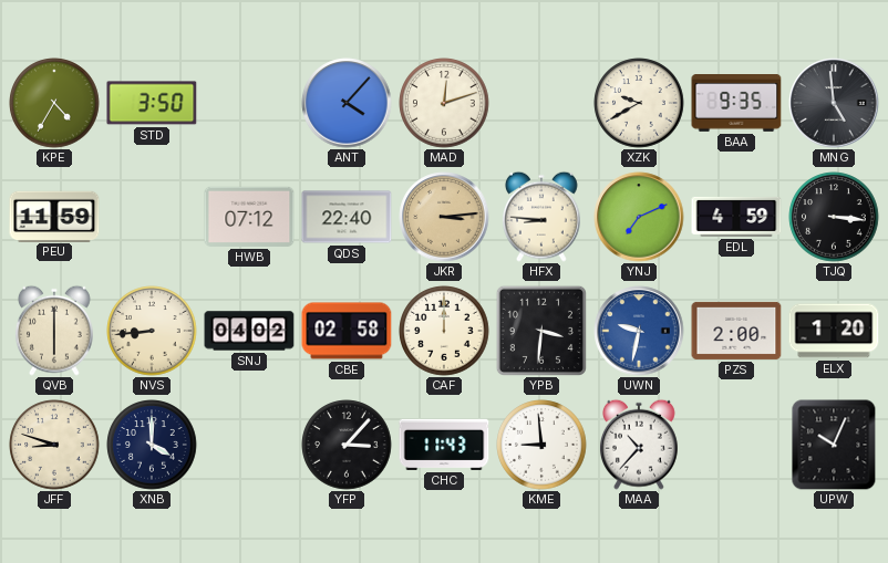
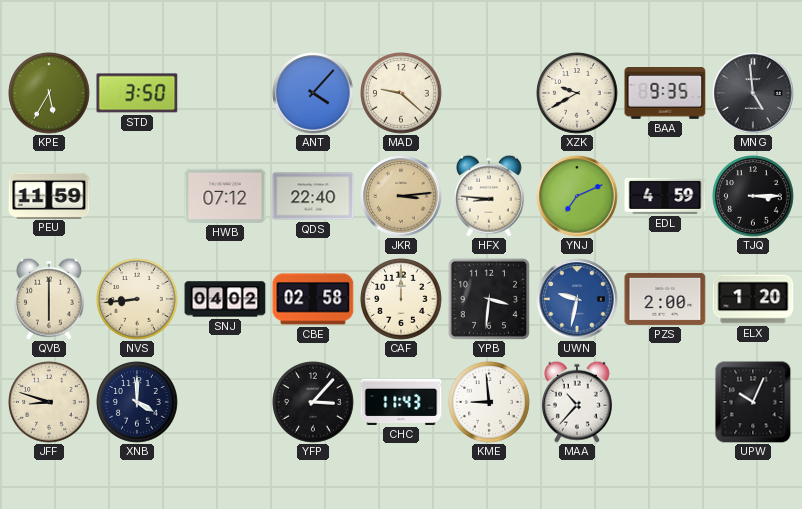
KPE: 4:35 -> 5:35 (49, 93)
MAD: 12:12 -> 9:22 (401, 93)
TJQ: 3:16 -> 3:15 (753, 196)
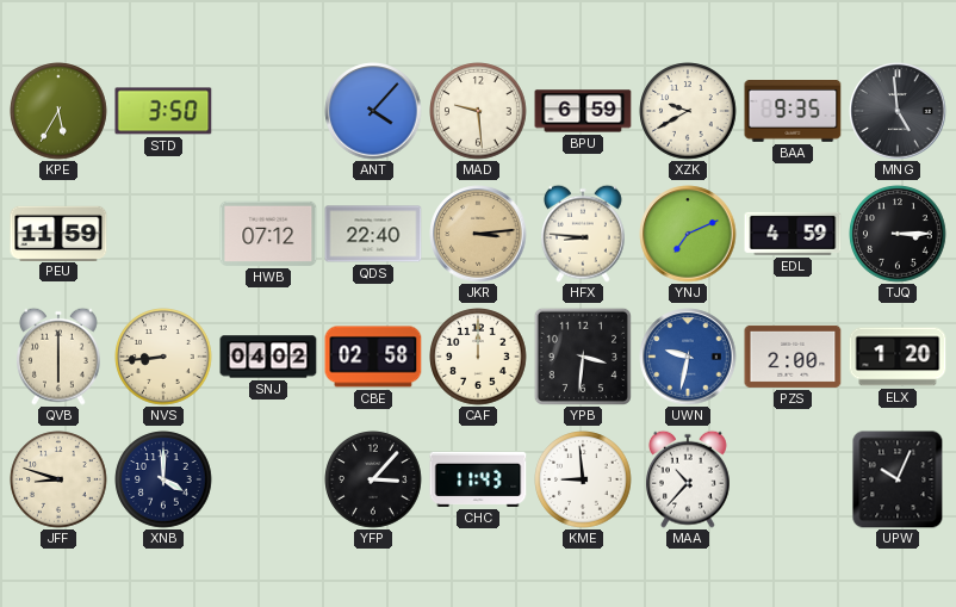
MAD: 9:22 -> 9:29 (478, 111)
BPU: none -> 6:59 (583, 111)
